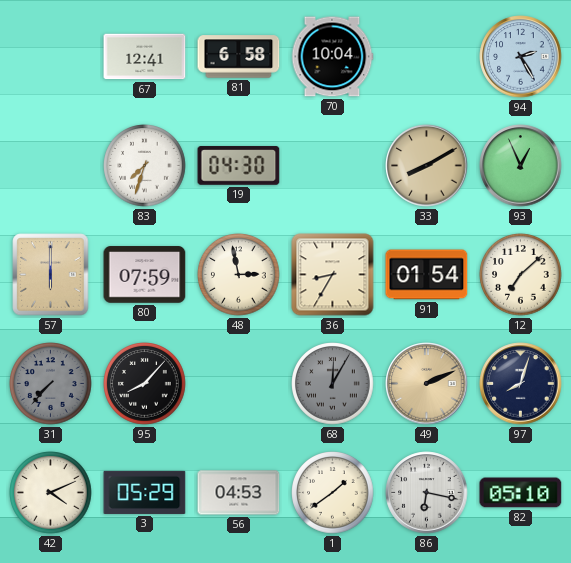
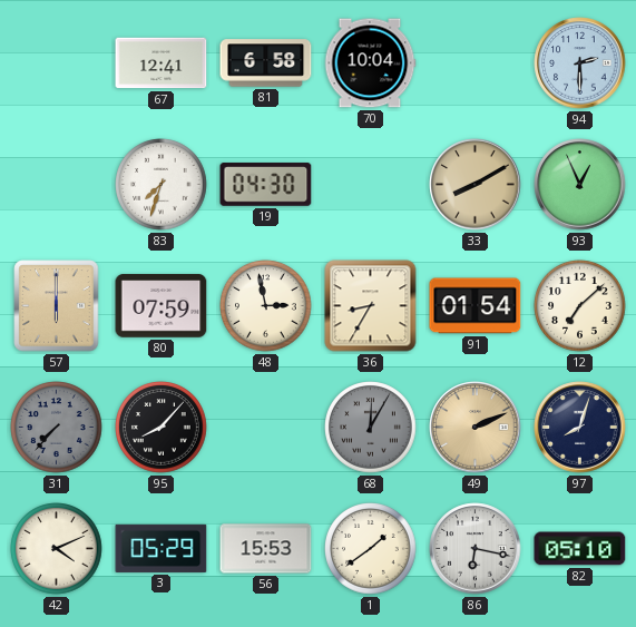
94: 2:25 -> 2:30 (580, 63)
56: 04:53 -> 15:53 (266, 549)
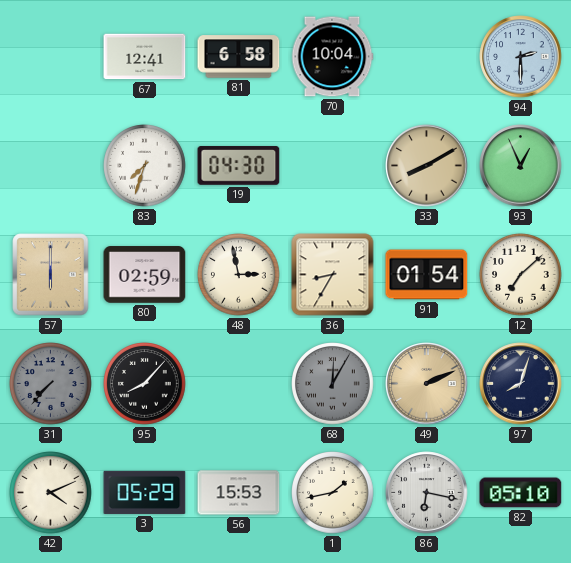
80: 07:59 -> 02:59 (145, 275)
1: 1:39 -> 1:43 (333, 493)
